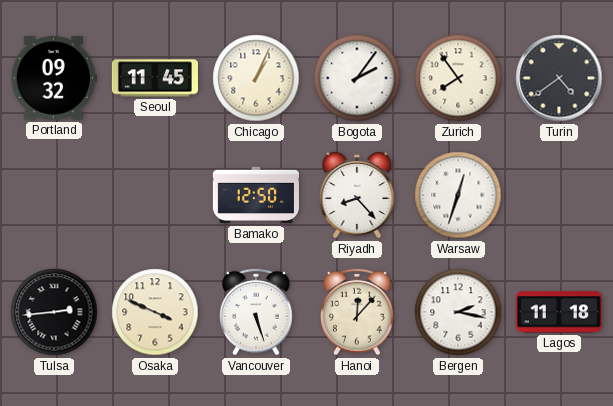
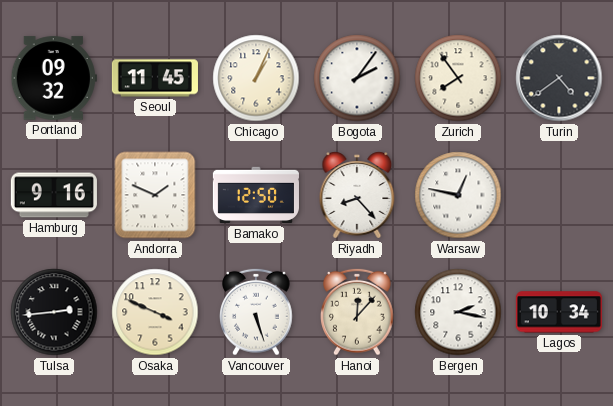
Hamburg: none -> 9:16 (54, 195)
Andorra: none -> 1:49 (155, 195)
Warsaw: 12:33 -> 12:47 (458, 195)
Lagos: 11:18 -> 10:34 (559, 312)
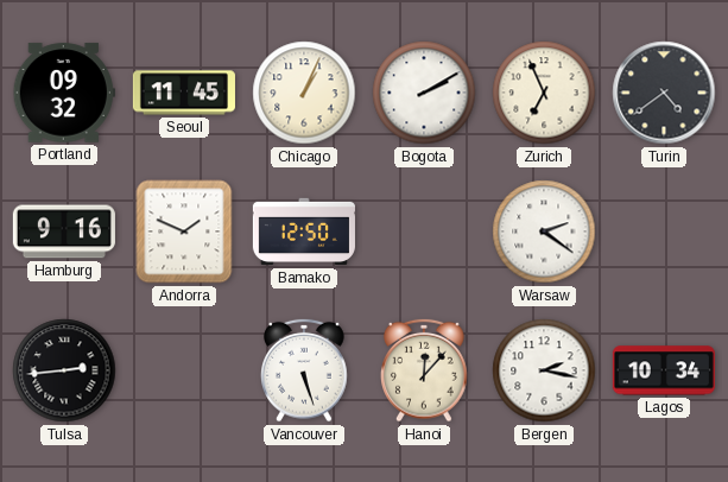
Bogota: 2:06 -> 2:10 (424, 93)
Zurich: 7:54 -> 6:56 (544, 93)
Riyadh: 8:23 -> none (357, 195)
Warsaw: 12:47 -> 2:21 (544, 232)
Osaka: 3:49 -> none (155, 312)
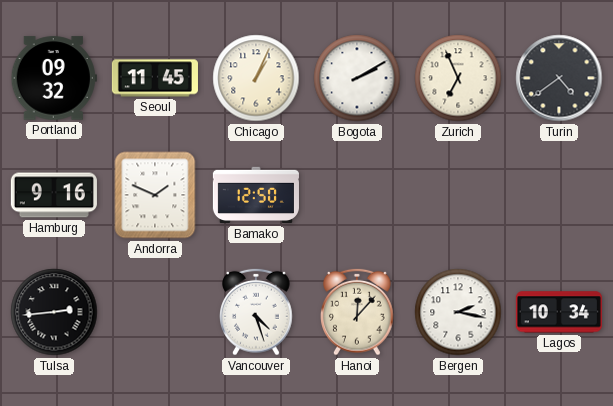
Warsaw: 2:21 -> none (544, 232)
Vancouver: 5:27 -> 4:27 (257, 312)
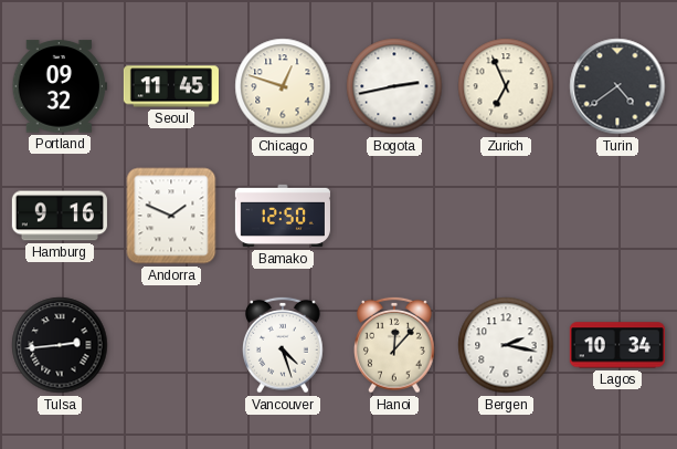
Chicago: 1:04 -> 12:48 (283, 86)
Bogota: 2:10 -> 2:43 (394, 86)
